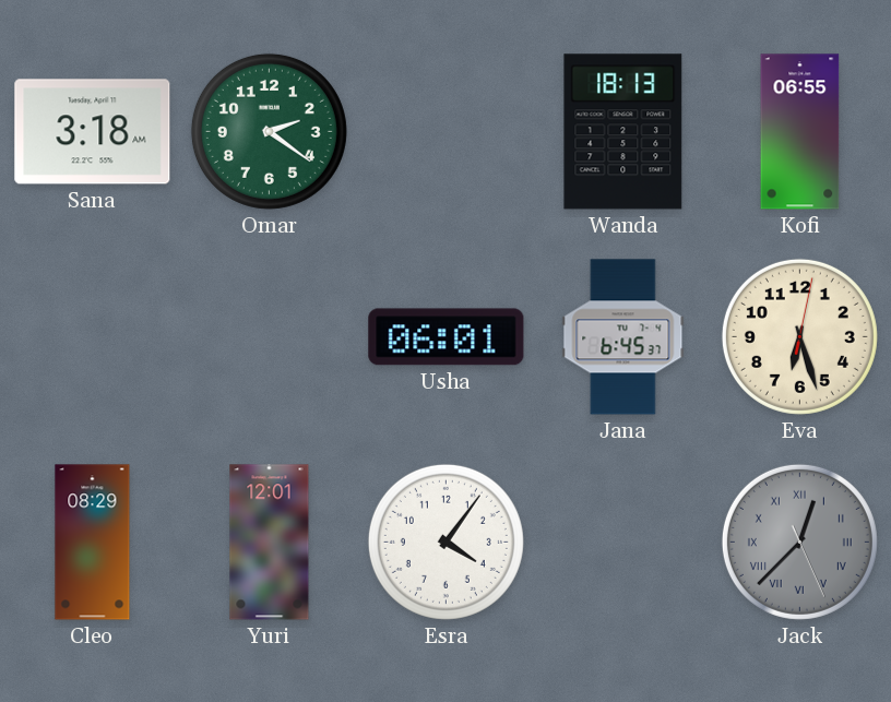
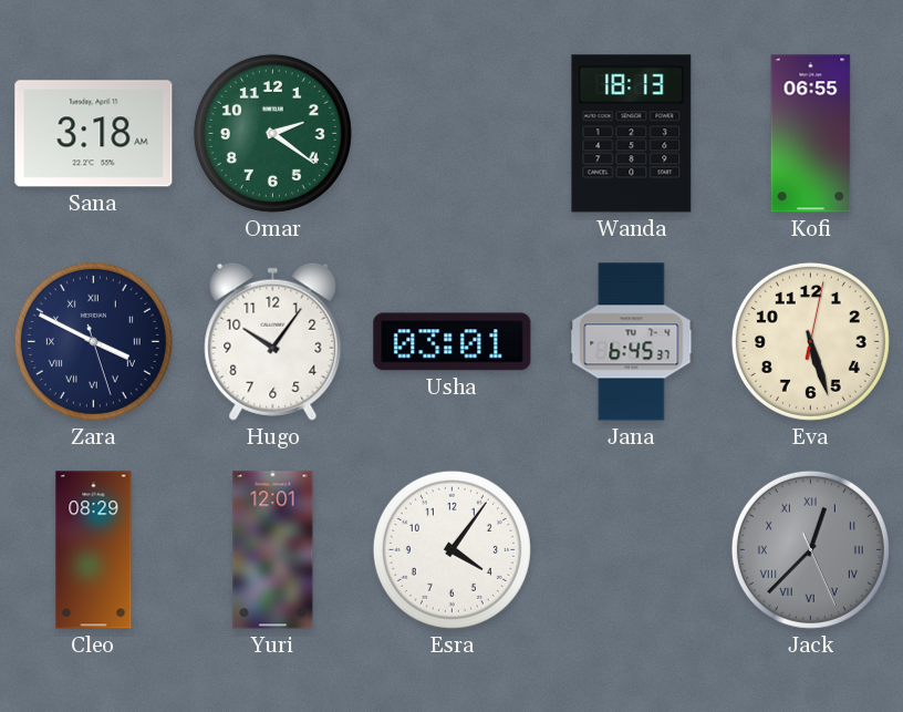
Zara: none -> 3:49 (93, 341)
Hugo: none -> 10:06 (273, 341)
Usha: 06:01 -> 03:01 (453, 342)
Eva: 6:27 -> 5:27 (810, 341)
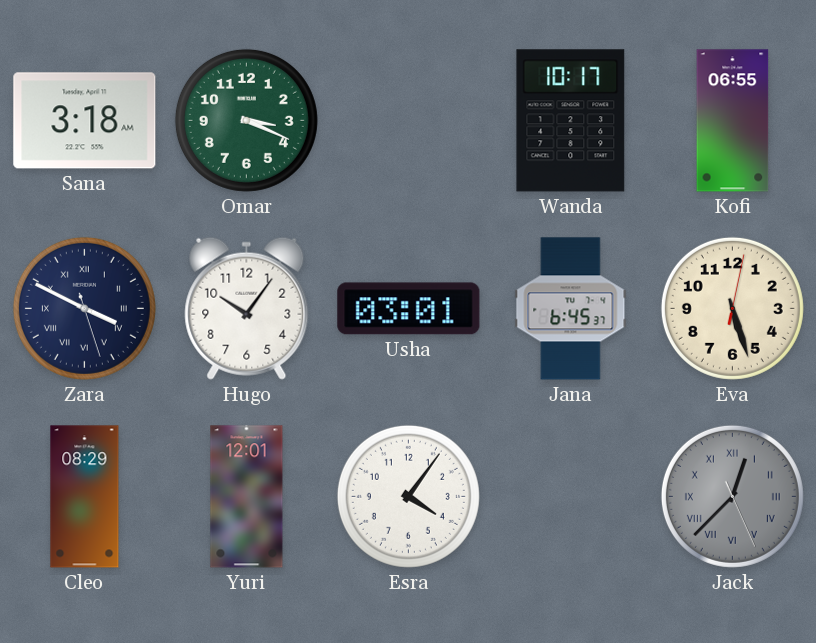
Omar: 2:21 -> 3:19 (246, 120)
Wanda: 18:13 -> 10:17 (571, 121)
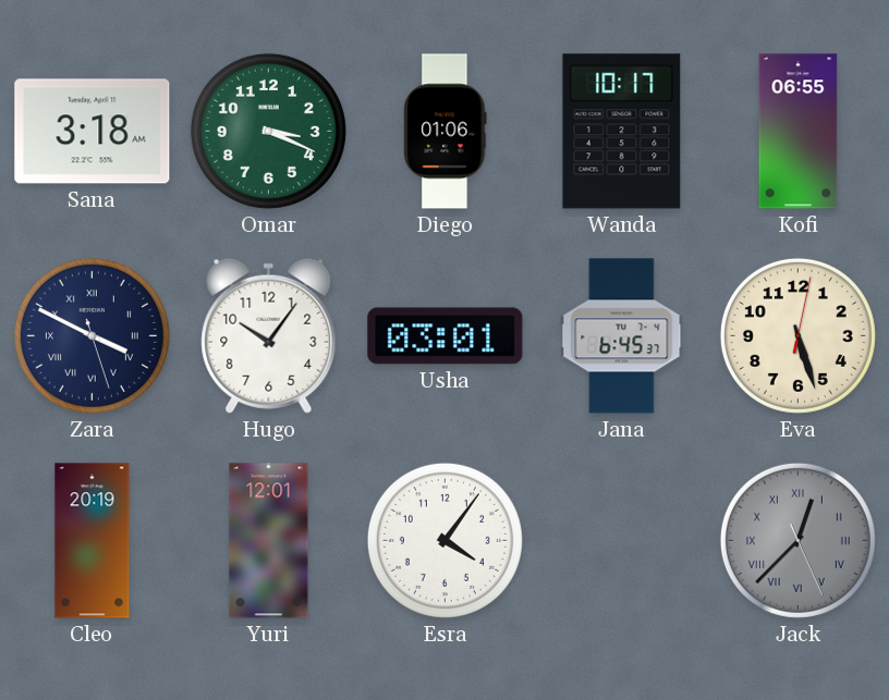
Diego: none -> 01:06 (446, 132)
Cleo: 08:29 -> 20:19 (93, 541)
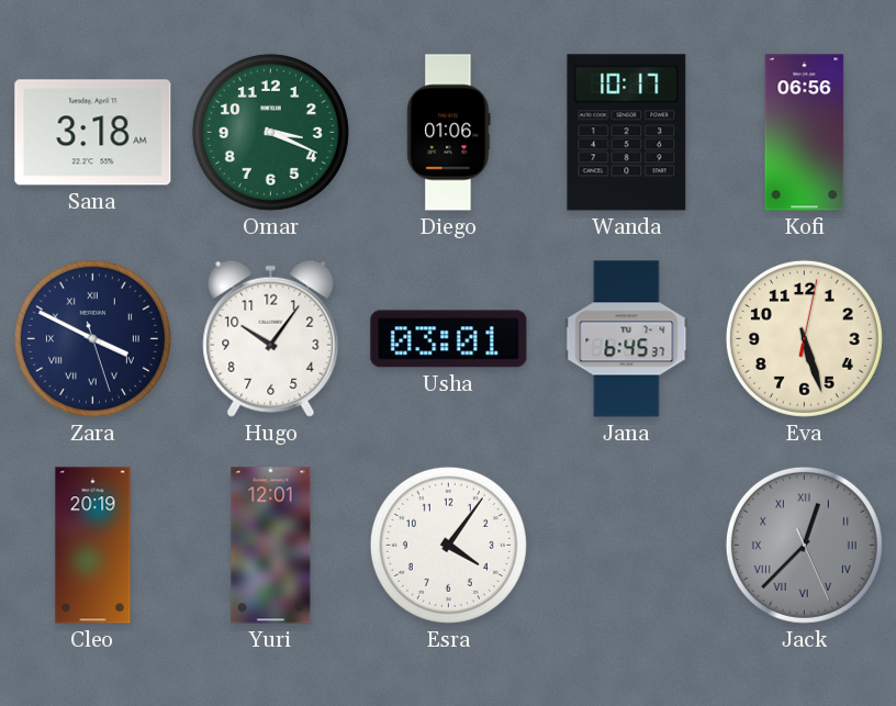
Kofi: 06:55 -> 06:56 (805, 133)
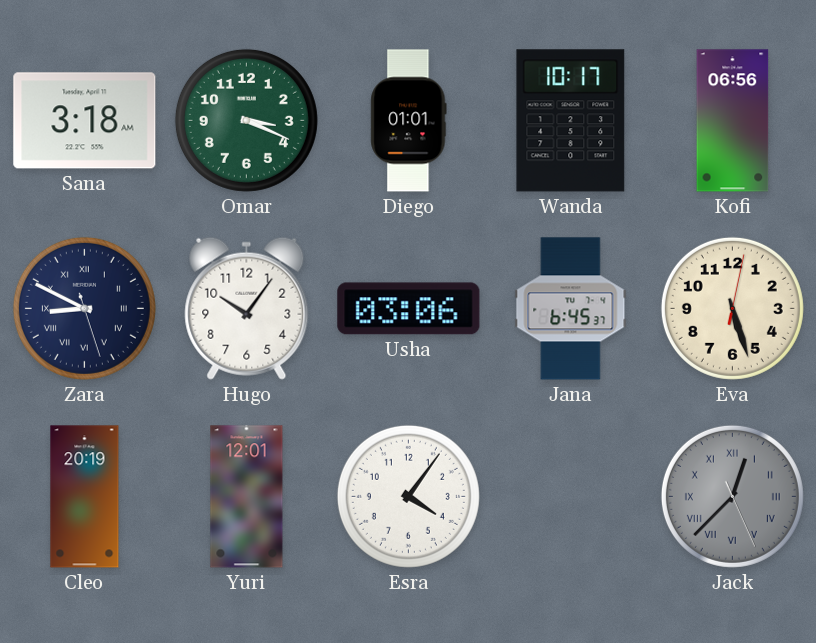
Diego: 01:06 -> 01:01 (409, 121)
Zara: 3:49 -> 8:49 (84, 308)
Usha: 03:01 -> 03:06 (409, 309)
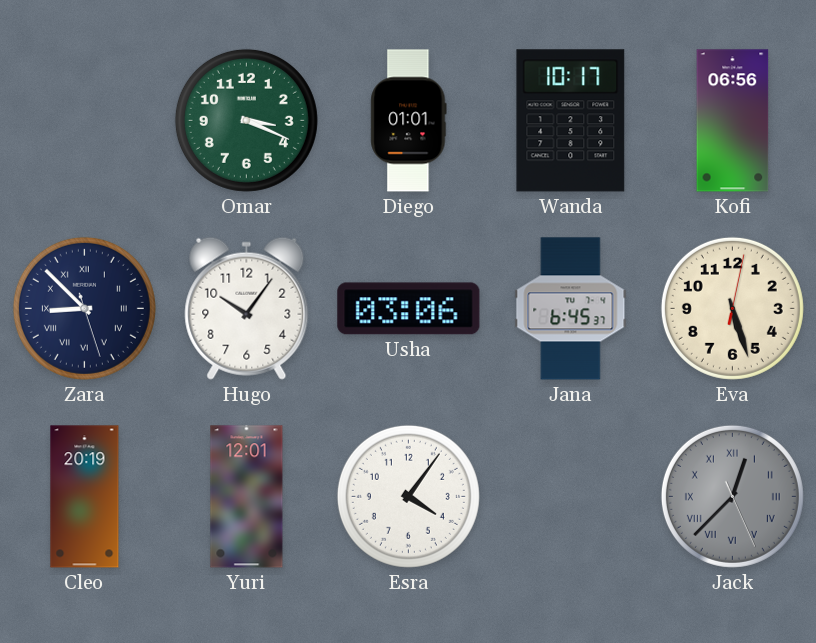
Sana: 3:18 -> none (85, 121)
Zara: 8:49 -> 8:52 (84, 308)
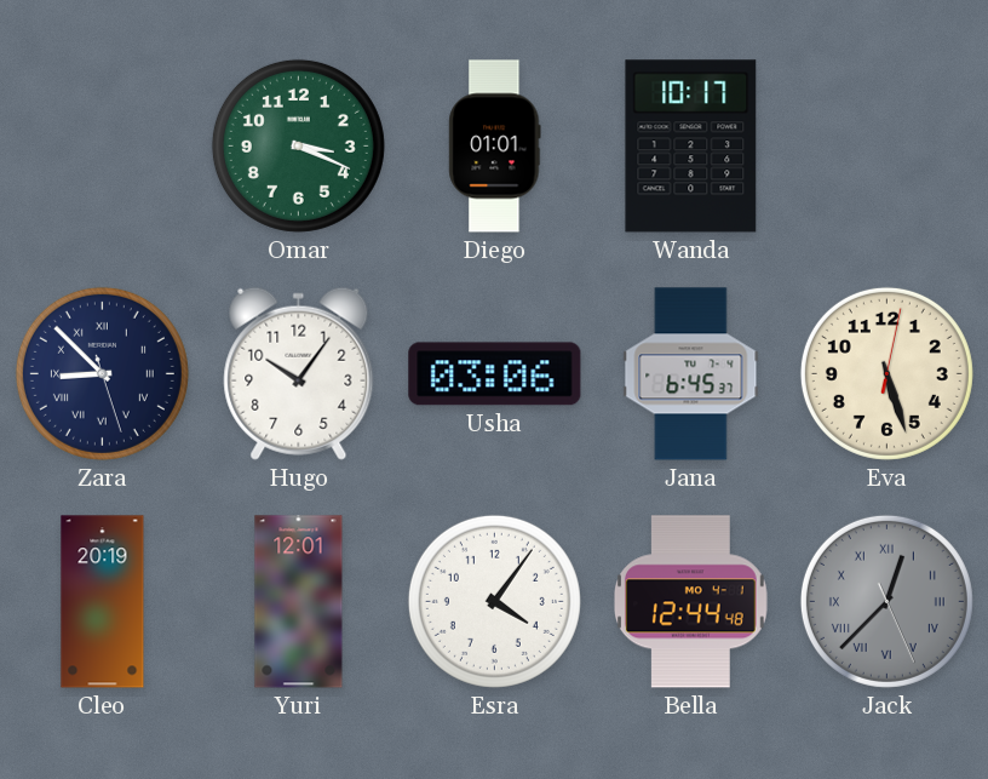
Kofi: 06:56 -> none (733, 121)
Bella: none -> 12:44 (690, 602)
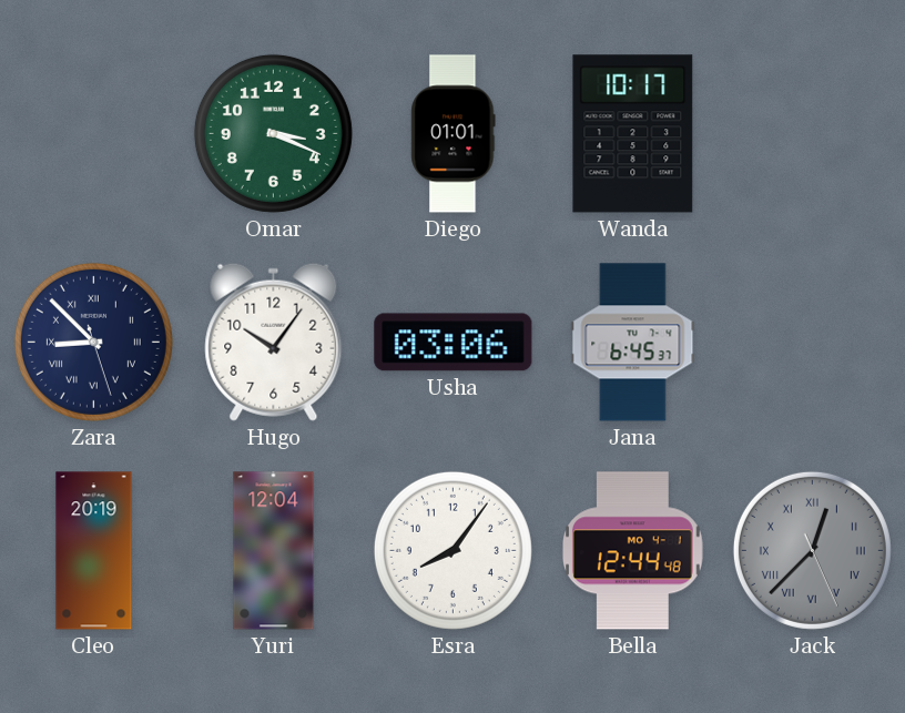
Eva: 5:27 -> none (886, 373)
Yuri: 12:01 -> 12:04 (274, 551)
Esra: 4:06 -> 8:06 (452, 550)
